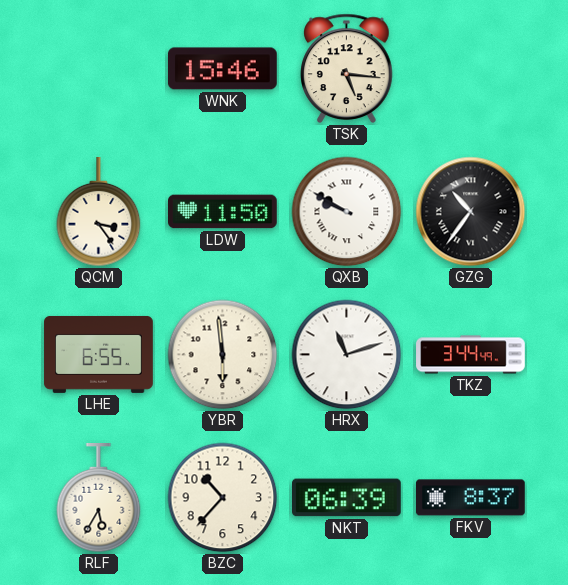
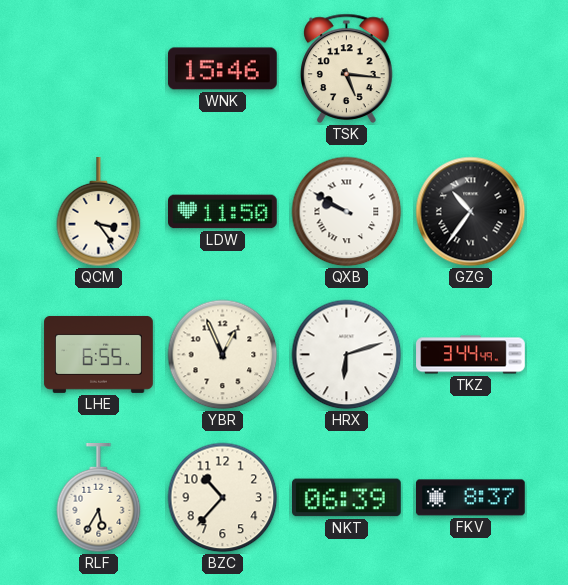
YBR: 5:59 -> 12:56 (223, 355)
HRX: 11:12 -> 6:12 (347, 355)
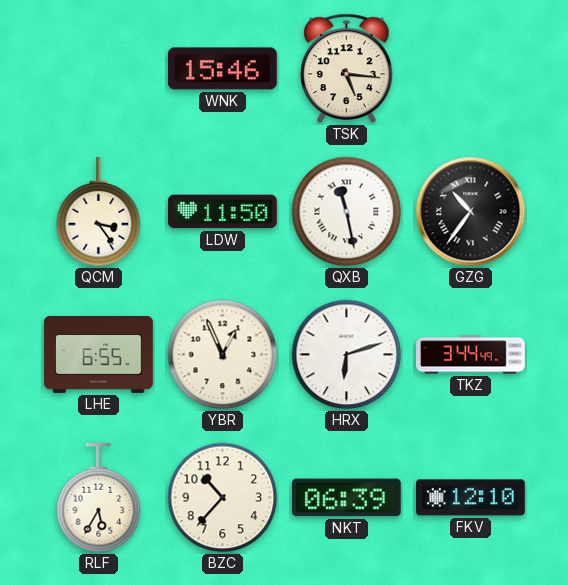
QXB: 9:50 -> 11:28 (347, 212)
FKV: 8:37 -> 12:10 (471, 498)
